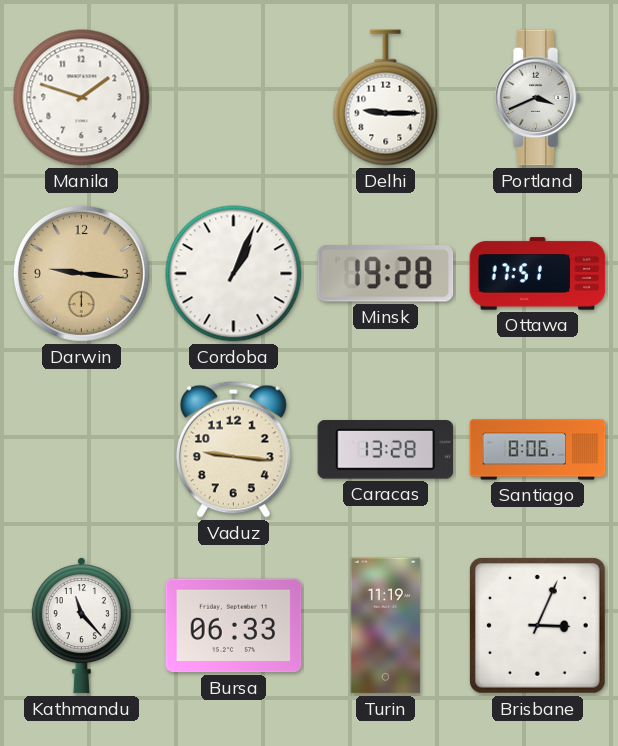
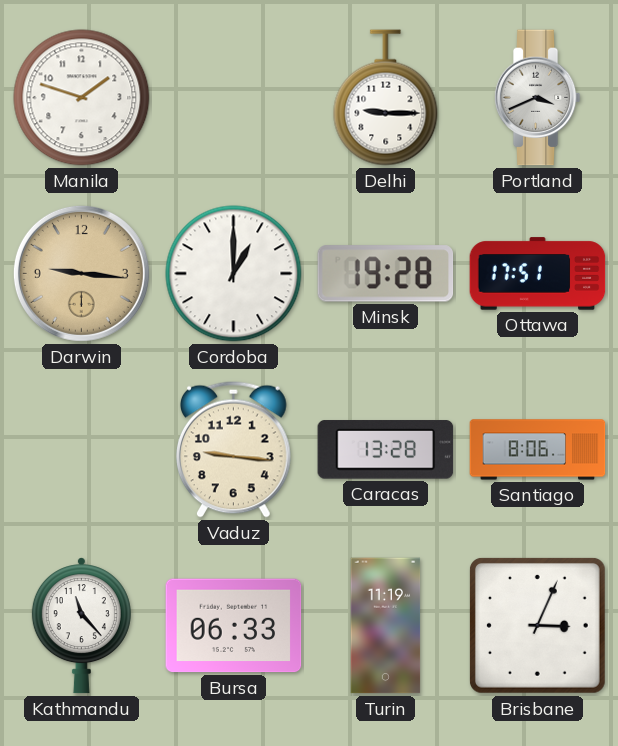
Cordoba: 1:04 -> 1:00 (234, 274)
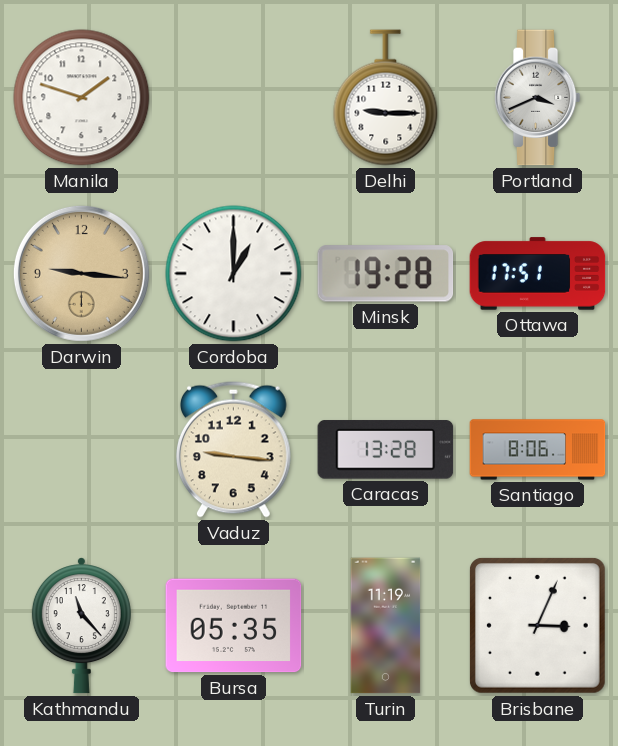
Bursa: 06:33 -> 05:35 (234, 626)
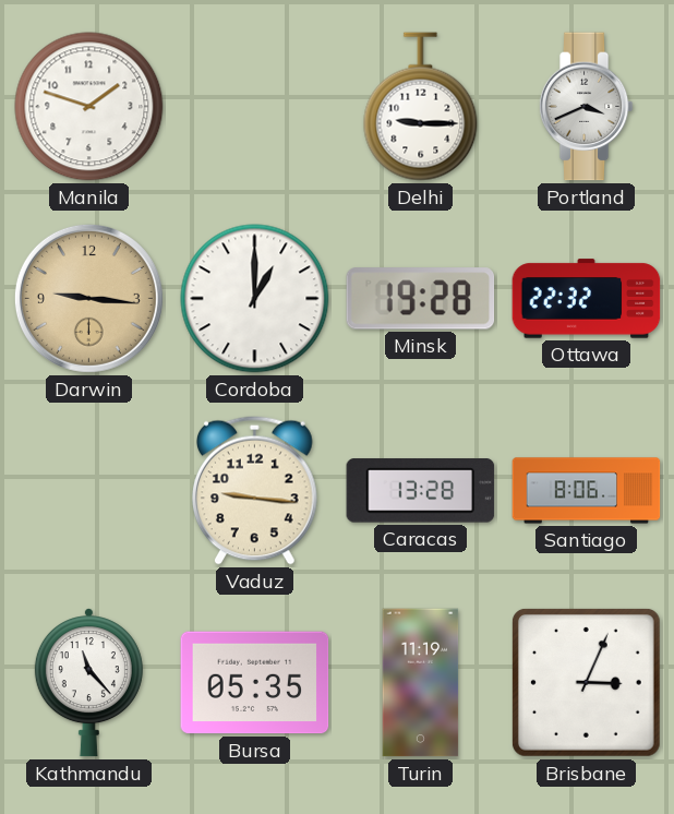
Ottawa: 17:51 -> 22:32 (587, 299)
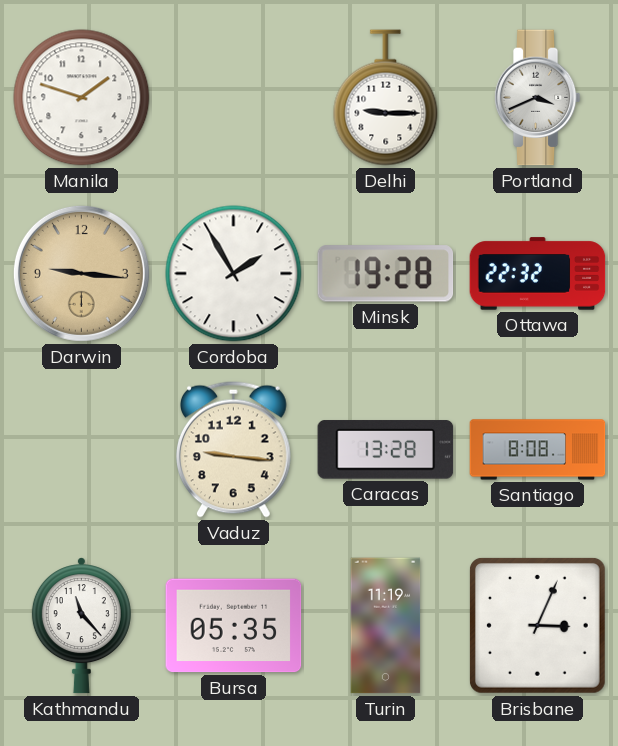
Cordoba: 1:00 -> 1:55 (234, 274)
Santiago: 8:06 -> 8:08 (538, 450)
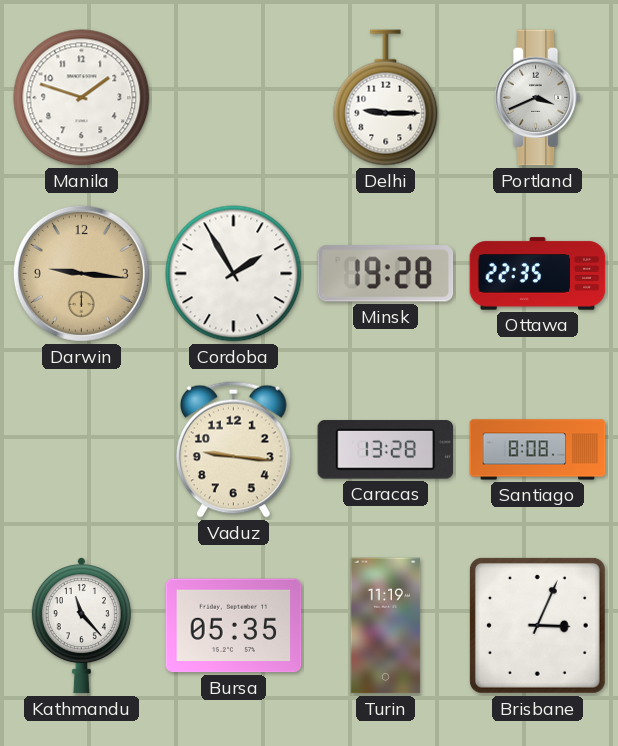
Ottawa: 22:32 -> 22:35 (538, 274)
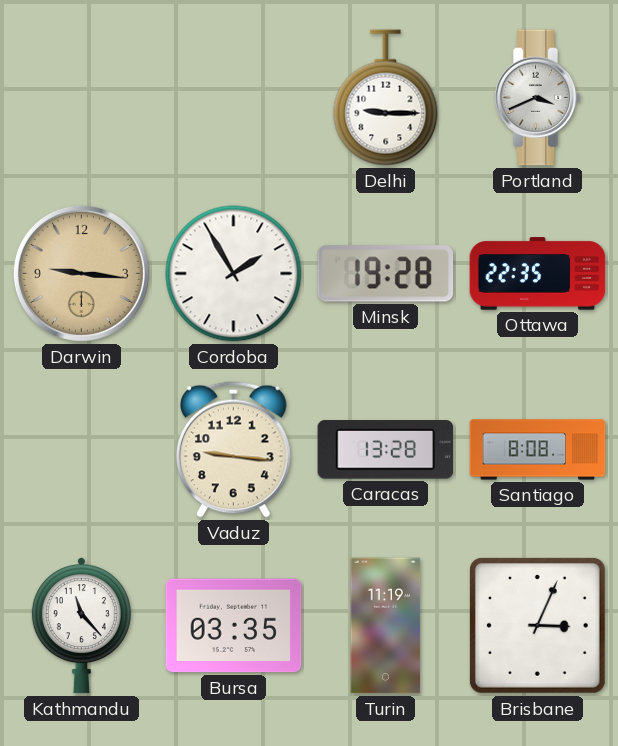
Manila: 1:48 -> none (82, 98)
Bursa: 05:35 -> 03:35 (234, 626)
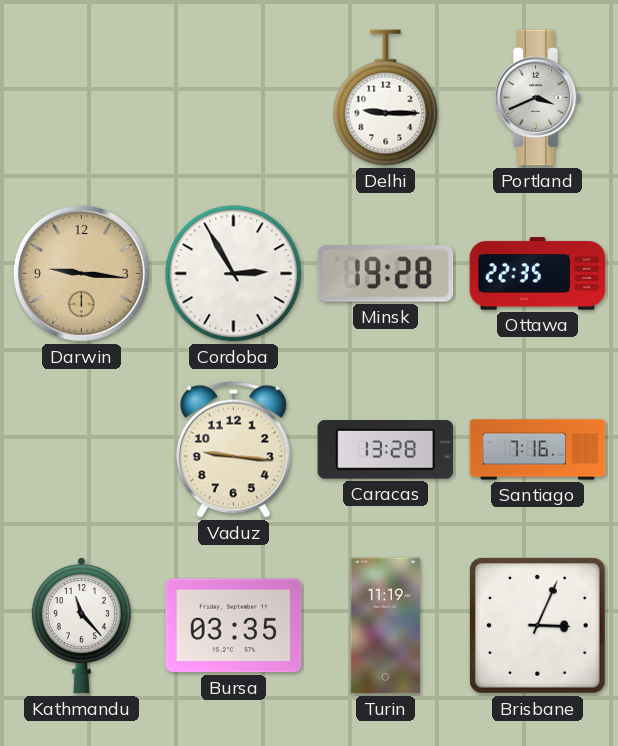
Cordoba: 1:55 -> 2:55 (234, 274)
Santiago: 8:08 -> 7:16 (538, 450)
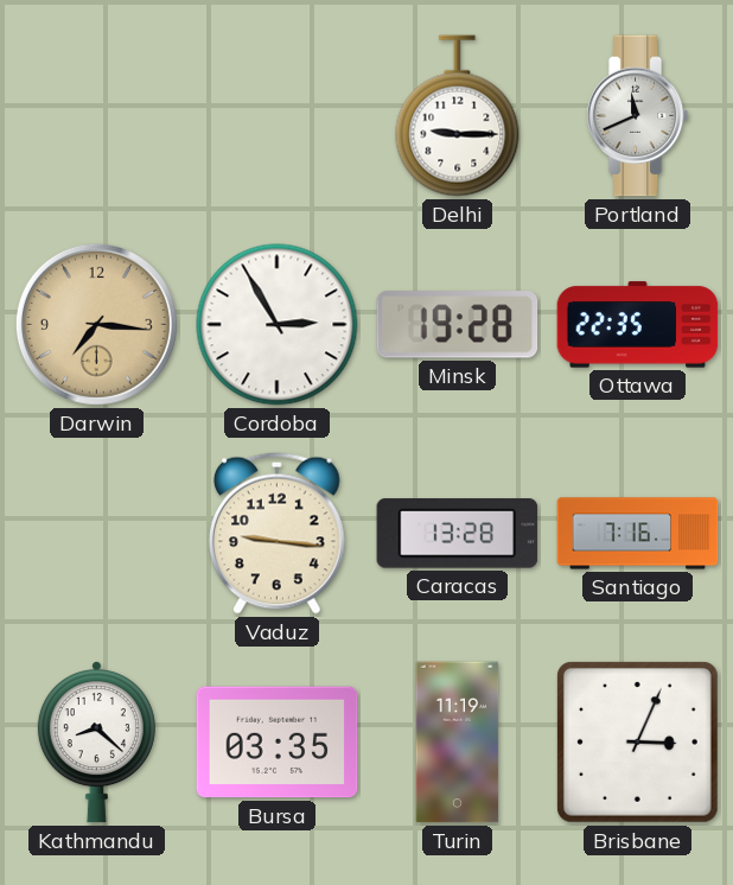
Portland: 3:41 -> 11:41 (637, 116)
Darwin: 9:16 -> 7:16 (96, 324)
Kathmandu: 11:23 -> 8:22 (96, 743)
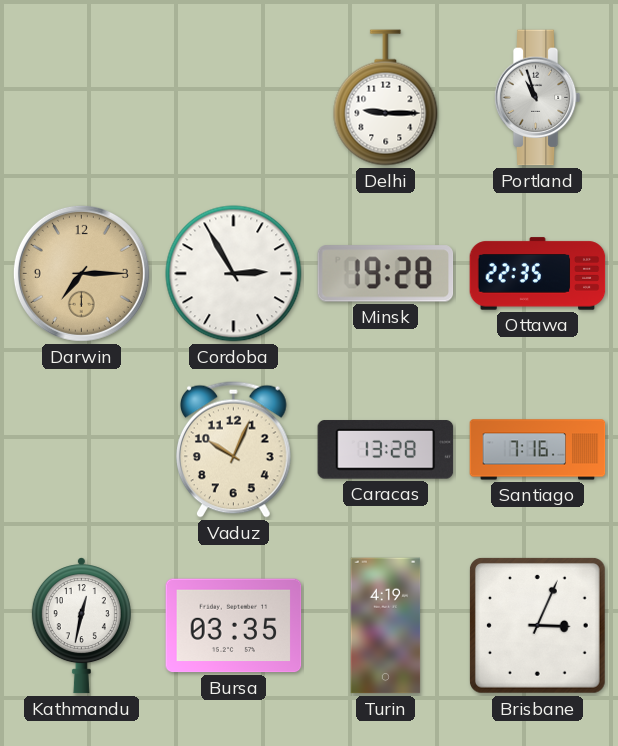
Portland: 11:41 -> 10:57 (537, 98)
Darwin: 7:16 -> 7:15 (81, 273)
Vaduz: 9:16 -> 10:04 (234, 449)
Kathmandu: 8:22 -> 12:32 (81, 626)
Turin: 11:19 -> 4:19 (386, 626)
